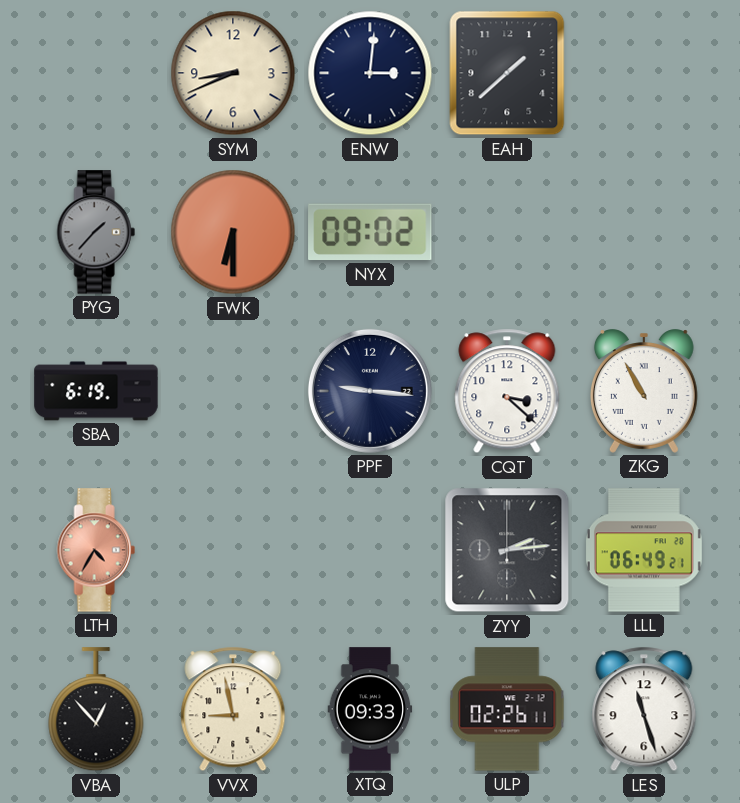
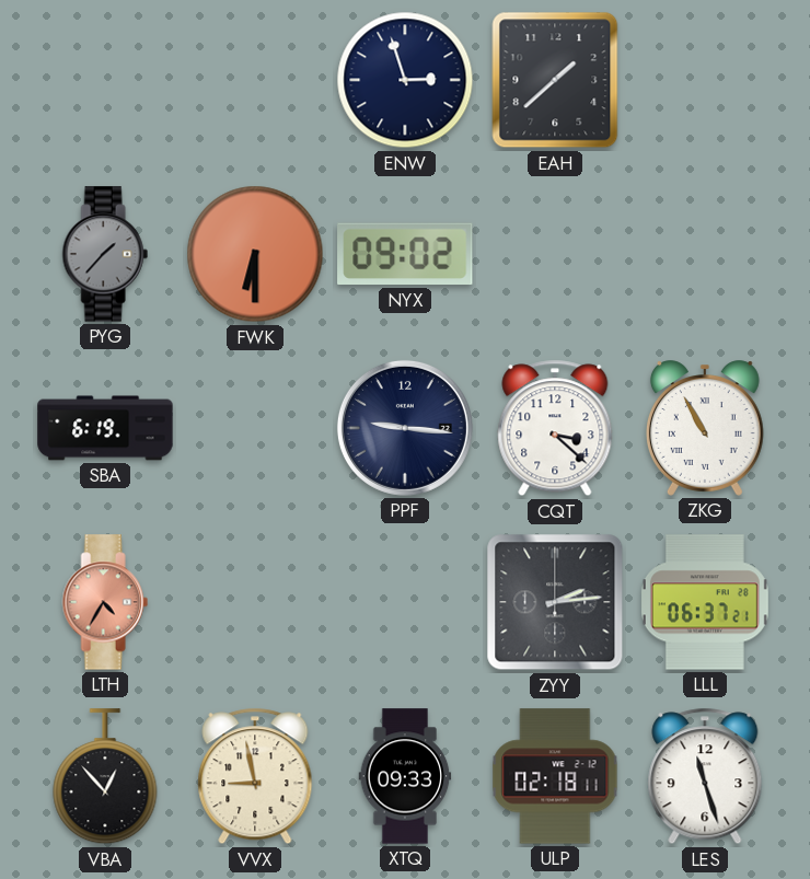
SYM: 8:41 -> none (233, 73)
ENW: 3:01 -> 2:57 (405, 80)
LLL: 06:49 -> 06:37 (705, 602)
ULP: 02:26 -> 02:18 (555, 776)
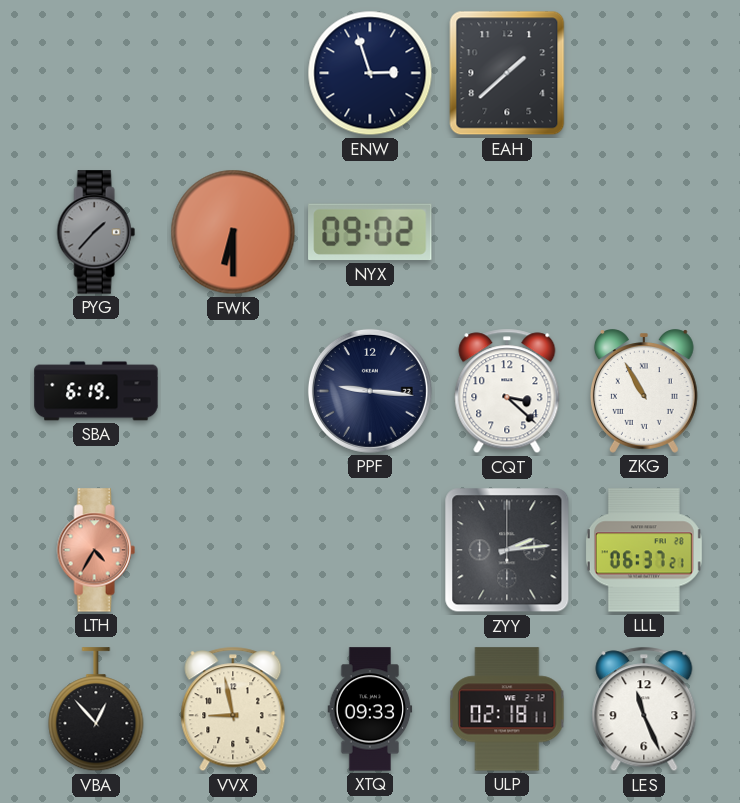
LES: 11:27 -> 11:26 (644, 709)
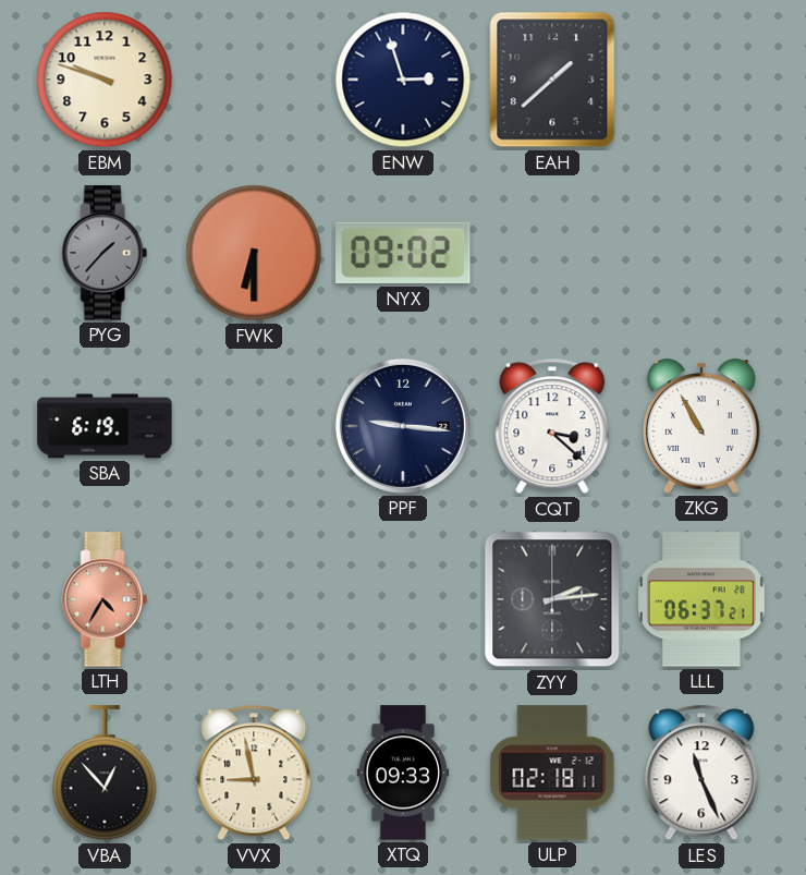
EBM: none -> 9:48 (105, 80)
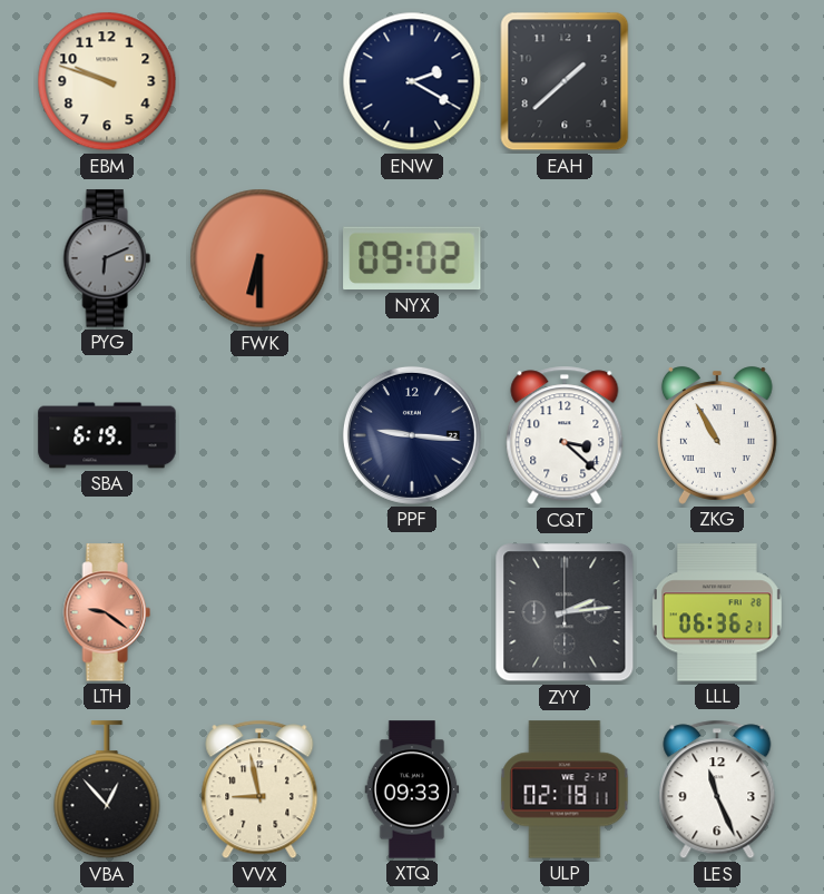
ENW: 2:57 -> 2:20 (412, 81)
PYG: 1:37 -> 6:11 (107, 258)
LTH: 4:35 -> 9:21 (107, 612)
LLL: 06:37 -> 06:36 (717, 612)
